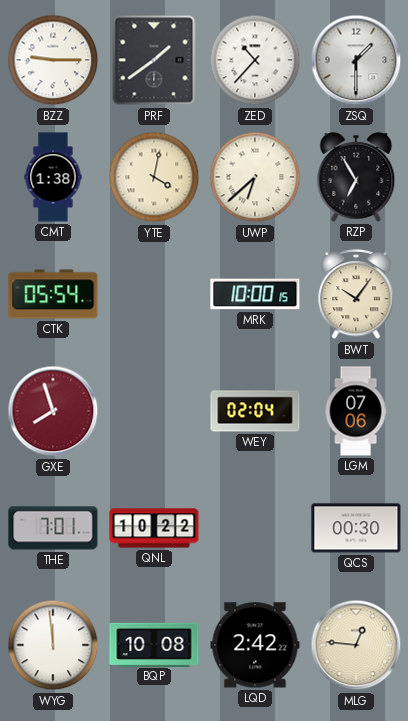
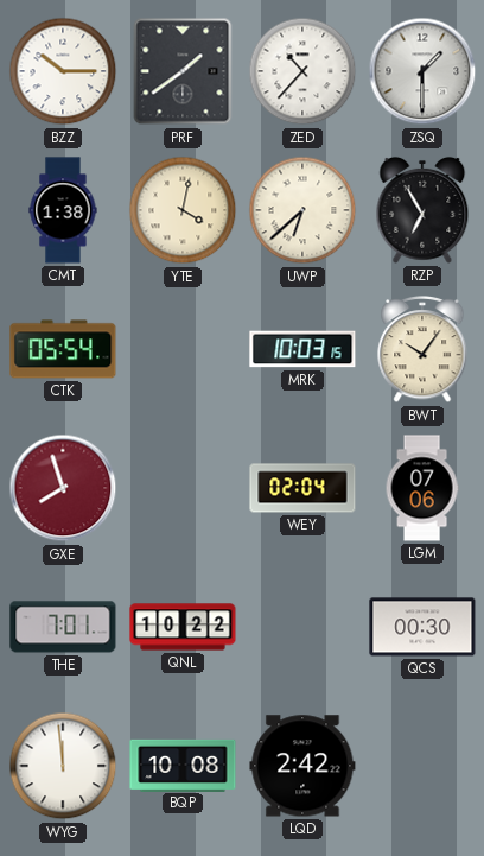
BZZ: 9:15 -> 10:15 (63, 71)
MRK: 10:00 -> 10:03 (302, 349)
MLG: 12:46 -> none (356, 645)
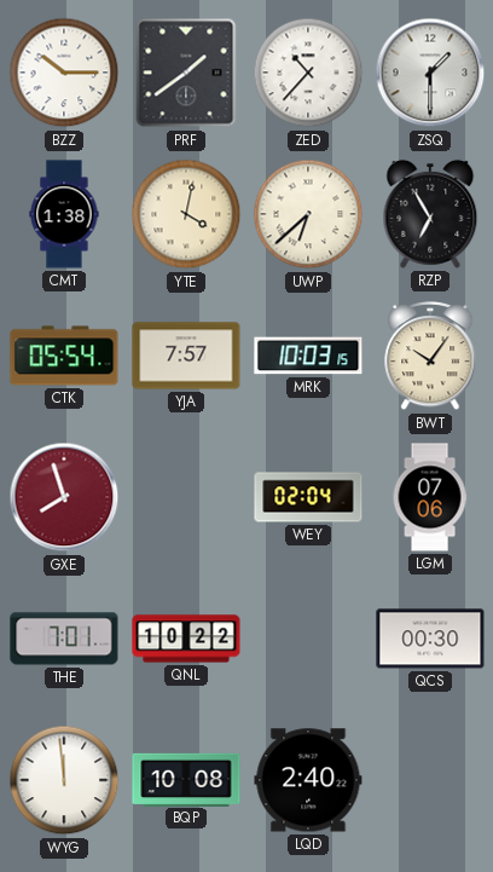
YJA: none -> 7:57 (186, 356)
LQD: 2:42 -> 2:40 (308, 780)
